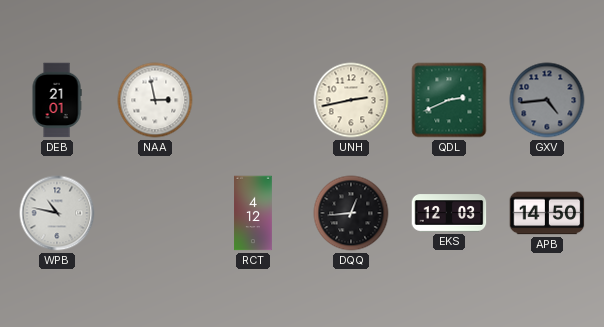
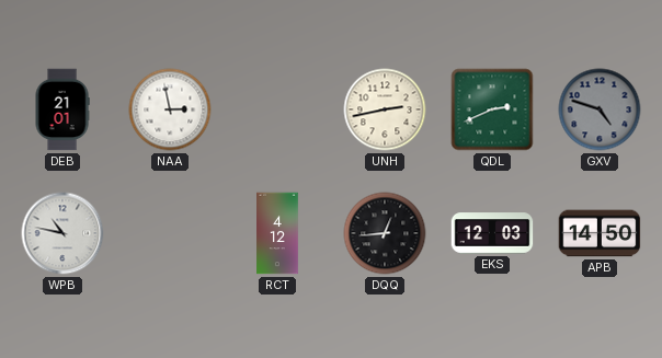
GXV: 4:44 -> 4:48 (600, 109)
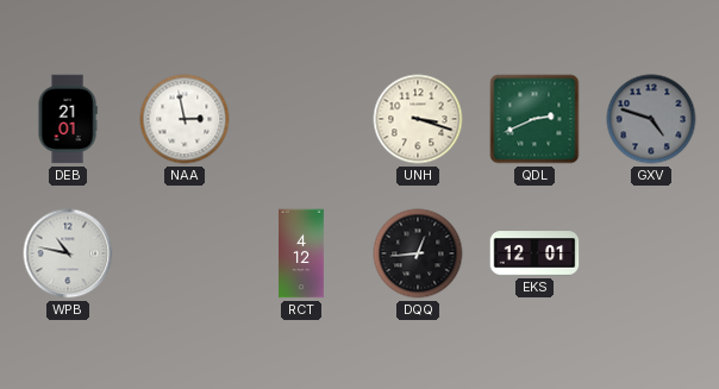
UNH: 2:43 -> 3:18 (418, 119)
EKS: 12:03 -> 12:01 (534, 253)
APB: 14:50 -> none (600, 233)
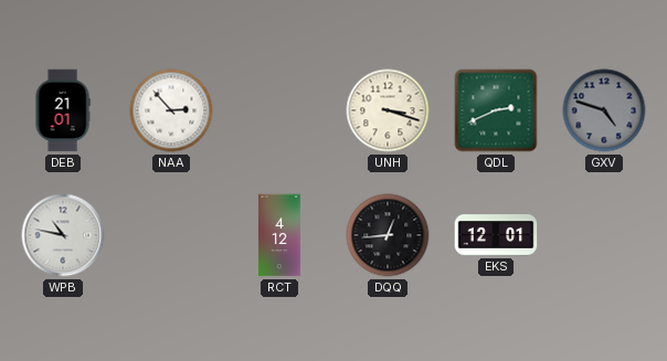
NAA: 2:58 -> 2:53 (171, 110)
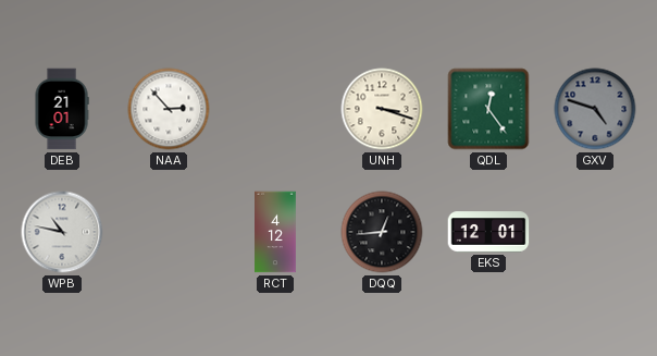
QDL: 2:41 -> 12:24 (488, 109)
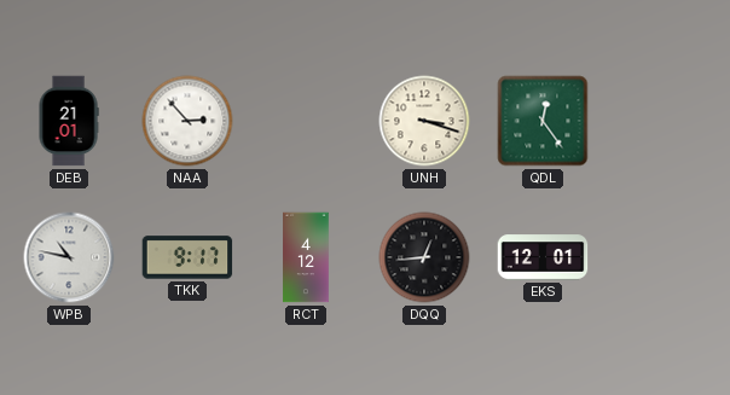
GXV: 4:48 -> none (595, 109)
TKK: none -> 9:17 (187, 257)
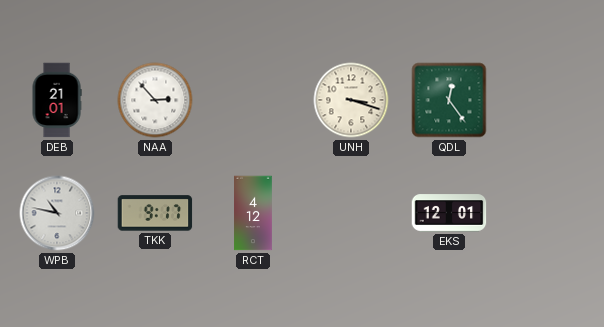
DQQ: 12:44 -> none (424, 257)
